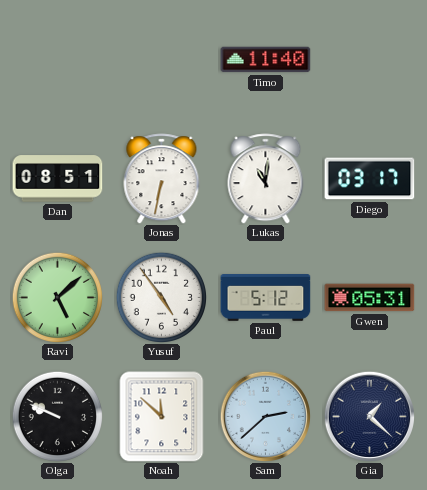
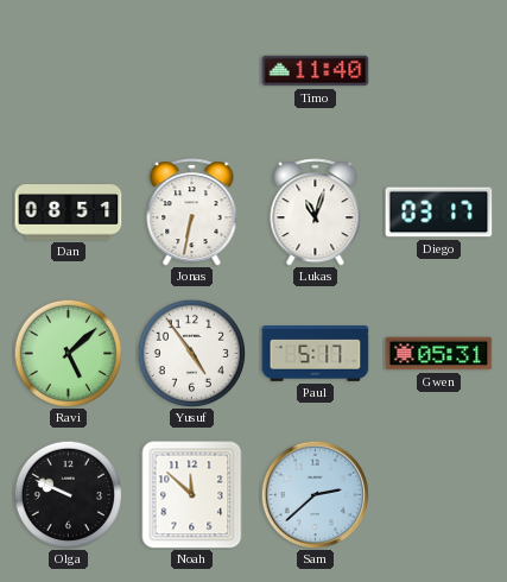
Lukas: 11:01 -> 11:03 (316, 213)
Paul: 5:12 -> 5:17 (316, 354)
Gia: 1:22 -> none (369, 416)
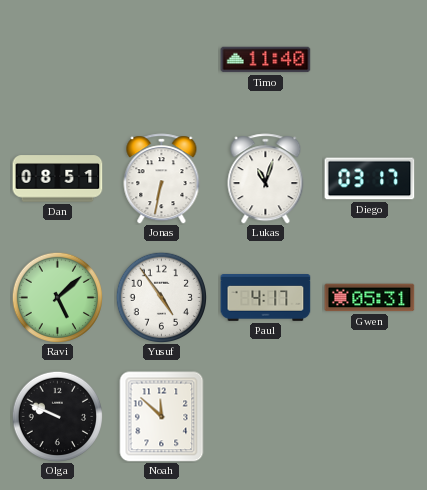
Paul: 5:17 -> 4:17 (266, 298)
Sam: 2:38 -> none (315, 494)
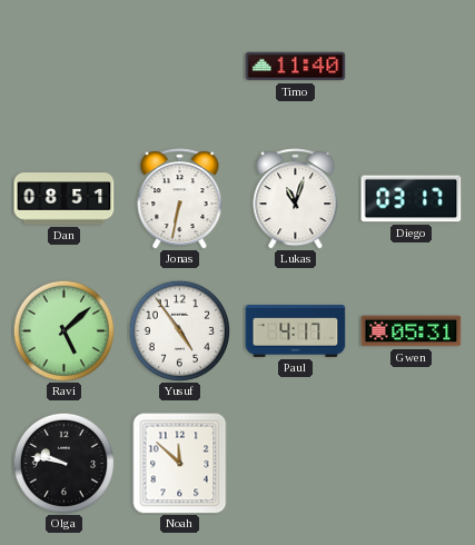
Olga: 9:49 -> 9:47 (63, 463)
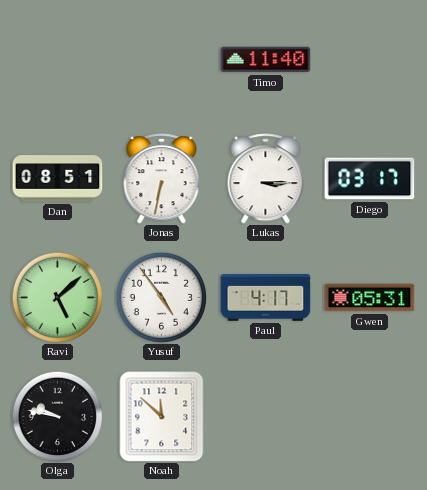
Lukas: 11:03 -> 3:15 (266, 179)
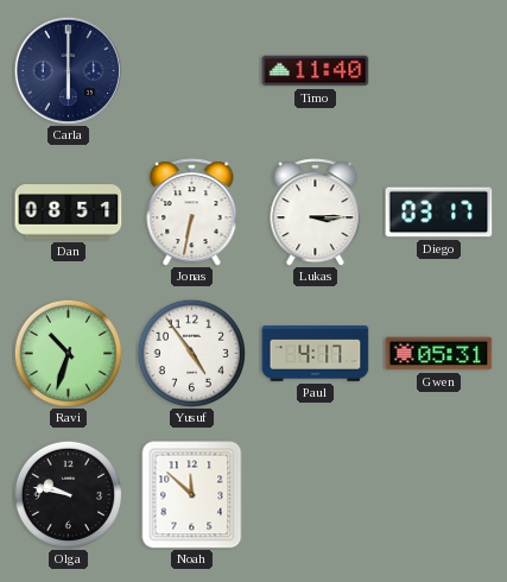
Carla: none -> 6:00 (68, 70)
Ravi: 5:08 -> 10:33 (68, 353)
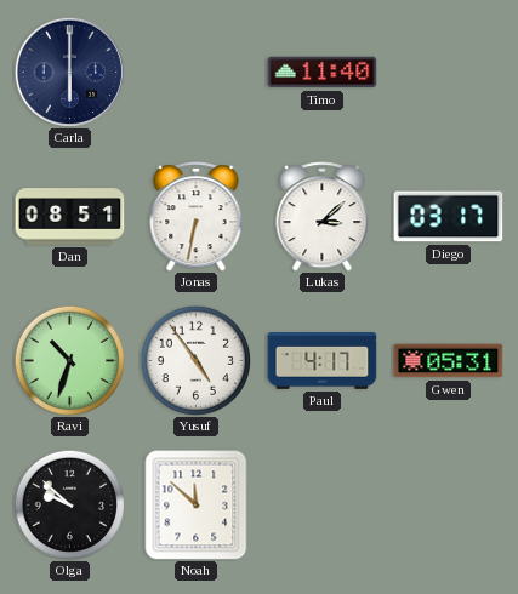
Lukas: 3:15 -> 3:08 (323, 217)
Olga: 9:47 -> 9:52 (69, 504)
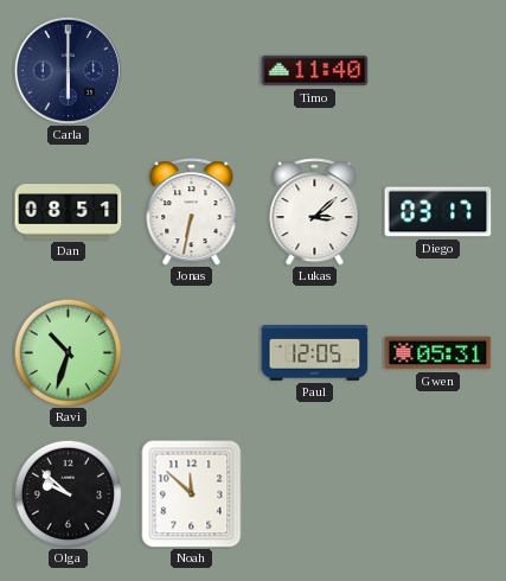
Yusuf: 4:54 -> none (195, 360)
Paul: 4:17 -> 12:05 (315, 353)
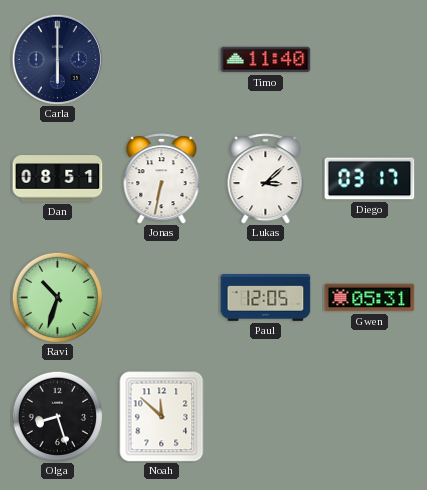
Olga: 9:52 -> 8:27 (57, 416)
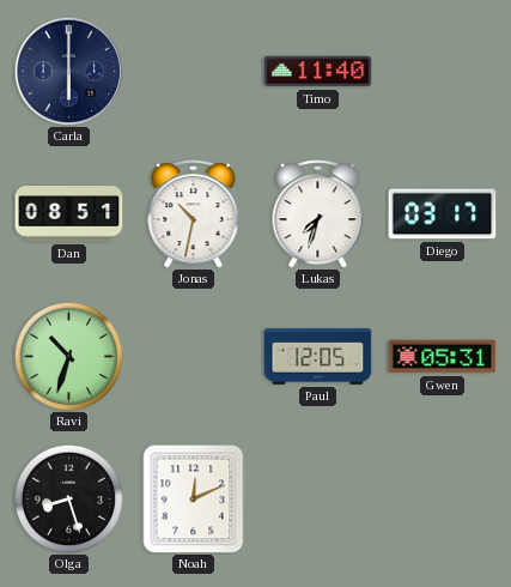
Jonas: 6:32 -> 10:32 (194, 214)
Lukas: 3:08 -> 7:33 (318, 214)
Noah: 11:52 -> 12:11 (194, 500)
